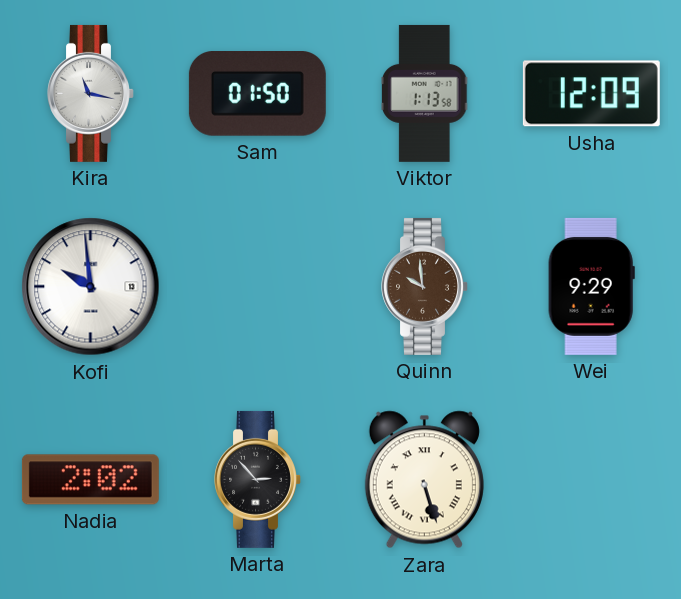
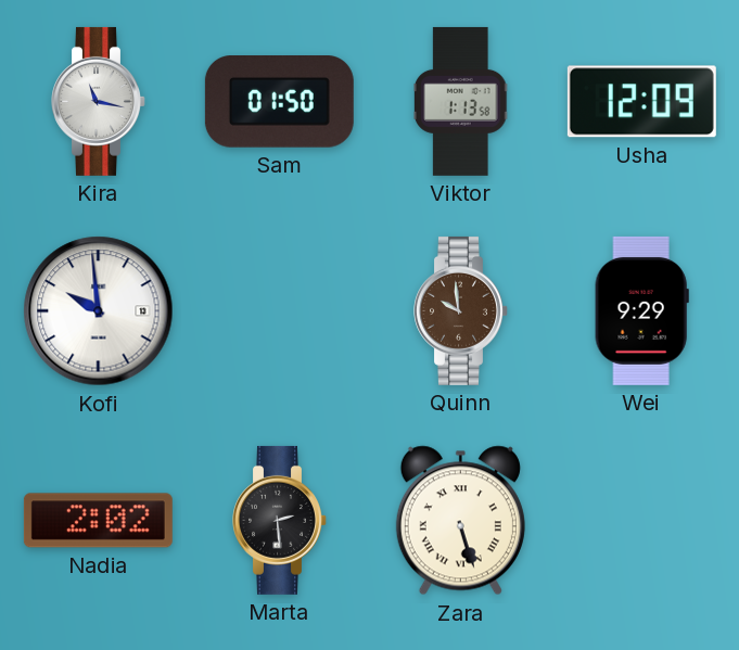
Marta: 2:53 -> 2:29 (280, 520)
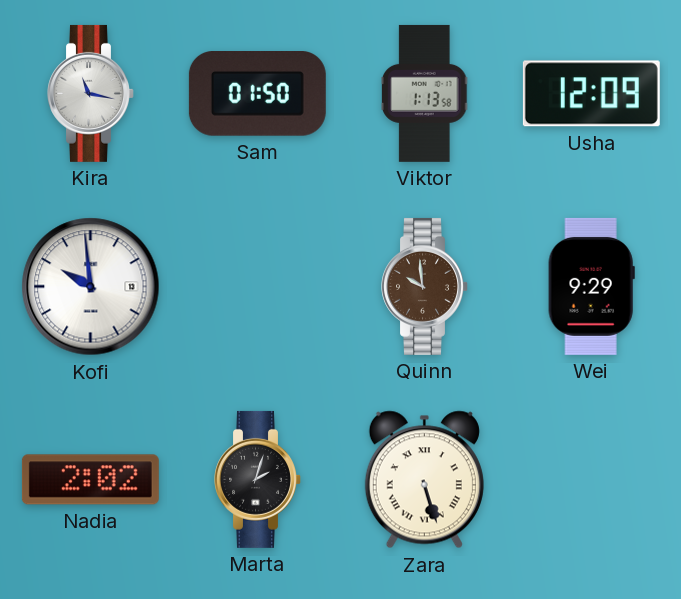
Marta: 2:29 -> 2:03 (258, 479)
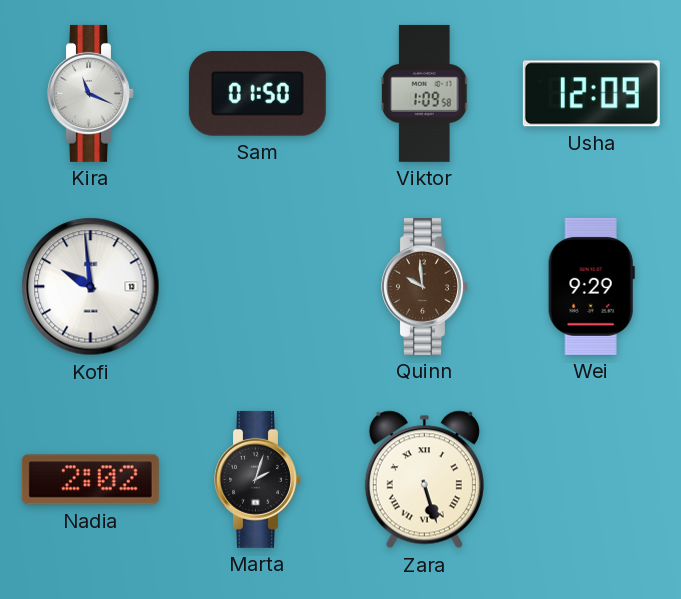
Kira: 11:17 -> 11:19 (91, 93)
Viktor: 1:13 -> 1:09 (425, 93)
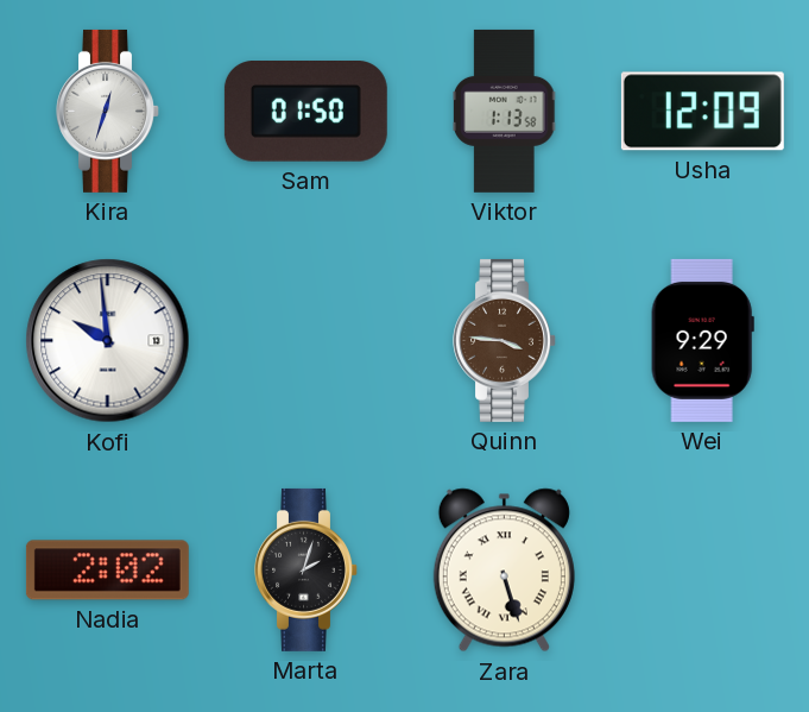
Kira: 11:19 -> 12:33 (108, 111)
Viktor: 1:09 -> 1:13 (505, 111)
Quinn: 9:59 -> 3:46 (505, 340)
